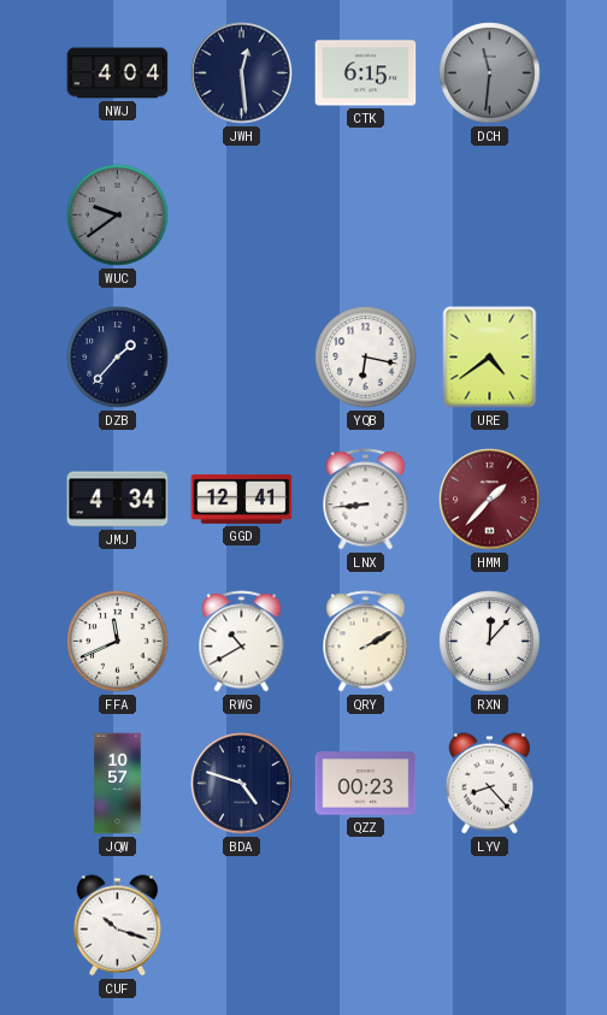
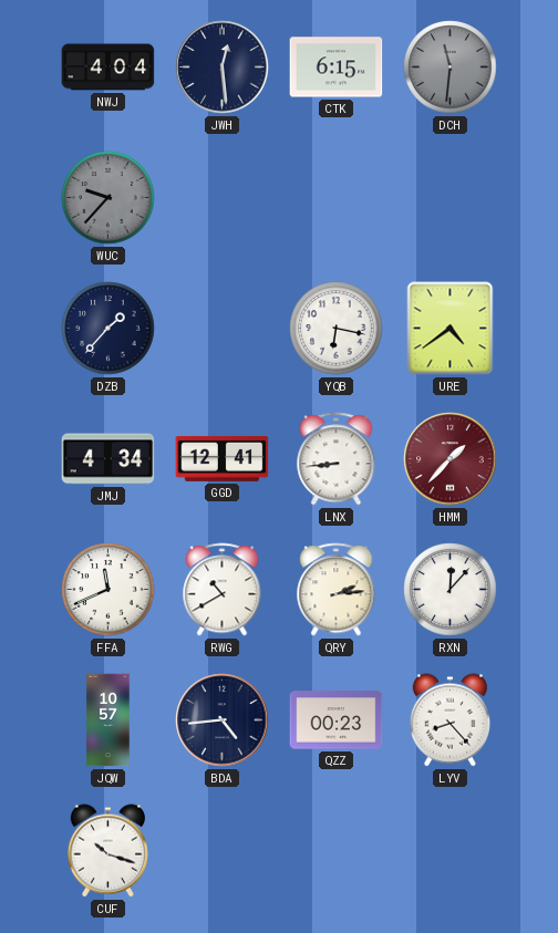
WUC: 9:39 -> 9:37 (108, 198)
QRY: 2:10 -> 2:14 (337, 590)
BDA: 4:48 -> 4:44 (223, 721)
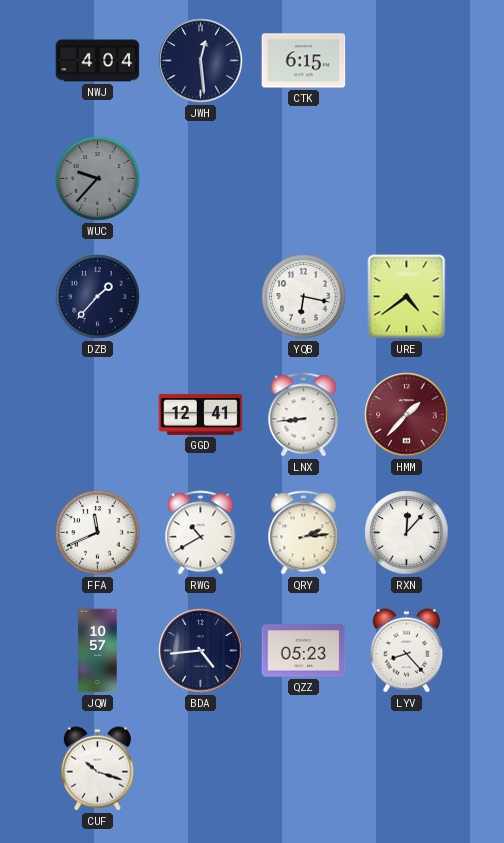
DCH: 11:31 -> none (451, 68)
JMJ: 4:34 -> none (108, 459)
QZZ: 00:23 -> 05:23 (304, 651)
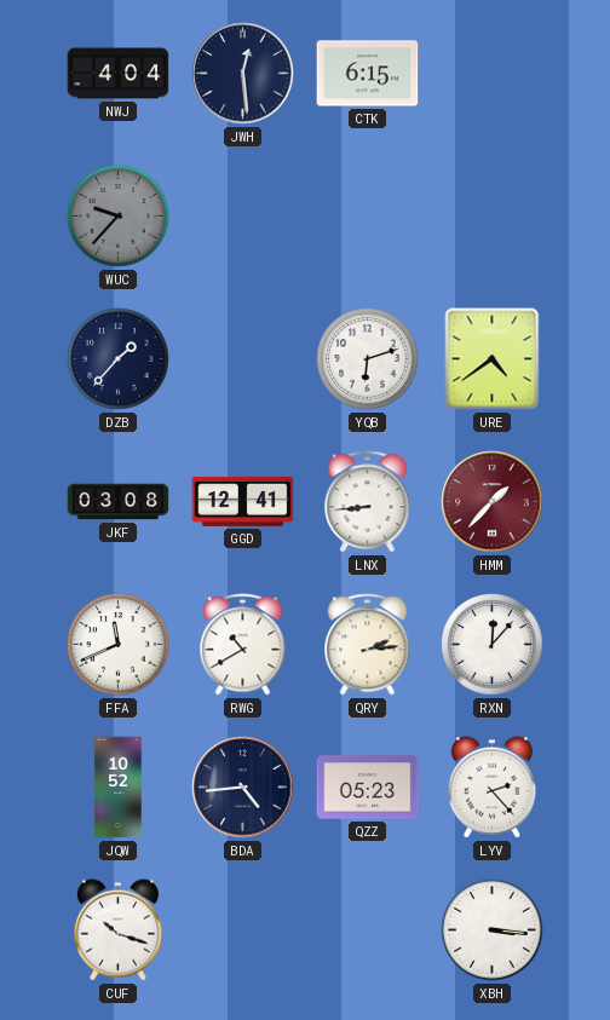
YQB: 6:17 -> 6:12 (368, 359)
JKF: none -> 03:08 (119, 502)
JQW: 10:57 -> 10:52 (119, 788)
LYV: 8:23 -> 2:23 (491, 788)
XBH: none -> 3:16 (493, 930)
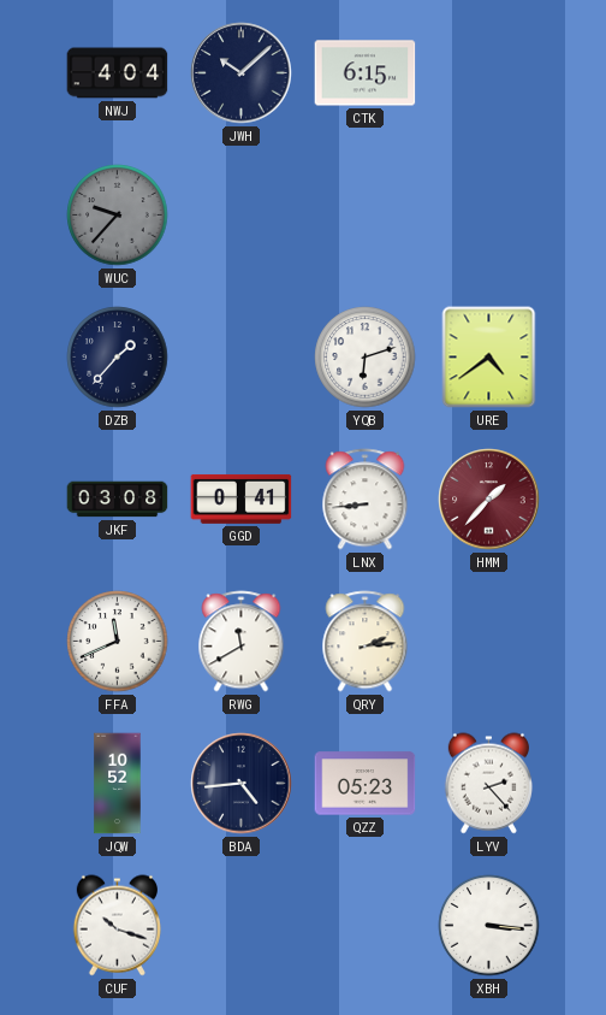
JWH: 12:29 -> 10:08 (242, 73)
GGD: 12:41 -> 0:41 (242, 498)
RWG: 10:40 -> 11:40 (242, 642)
RXN: 12:07 -> none (493, 645)
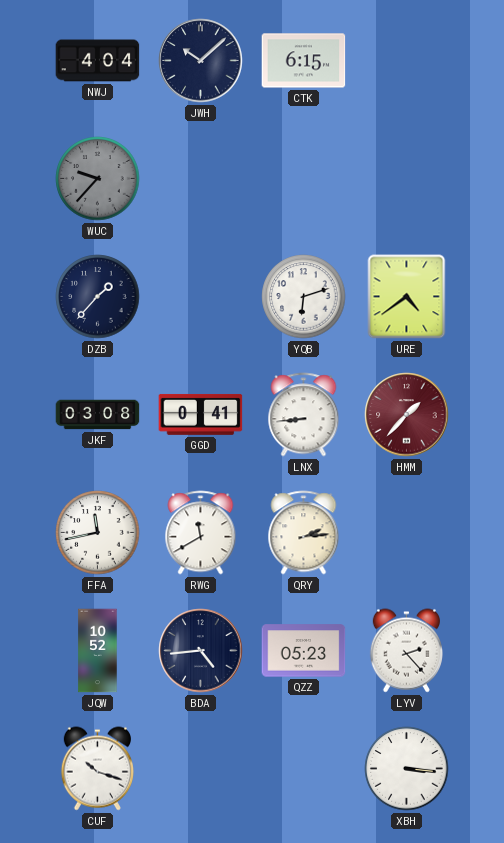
FFA: 11:41 -> 11:43 (98, 533)
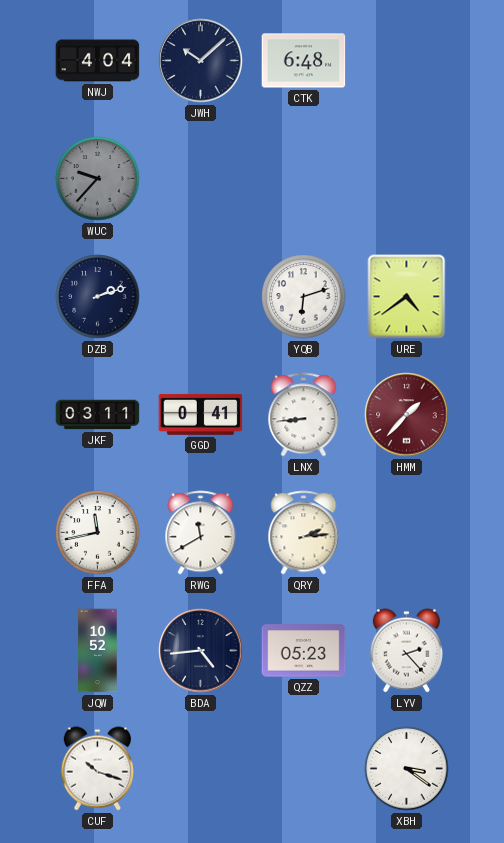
CTK: 6:15 -> 6:48 (304, 61)
DZB: 1:37 -> 2:12 (98, 297)
JKF: 03:08 -> 03:11 (98, 415)
XBH: 3:16 -> 3:21 (407, 769)
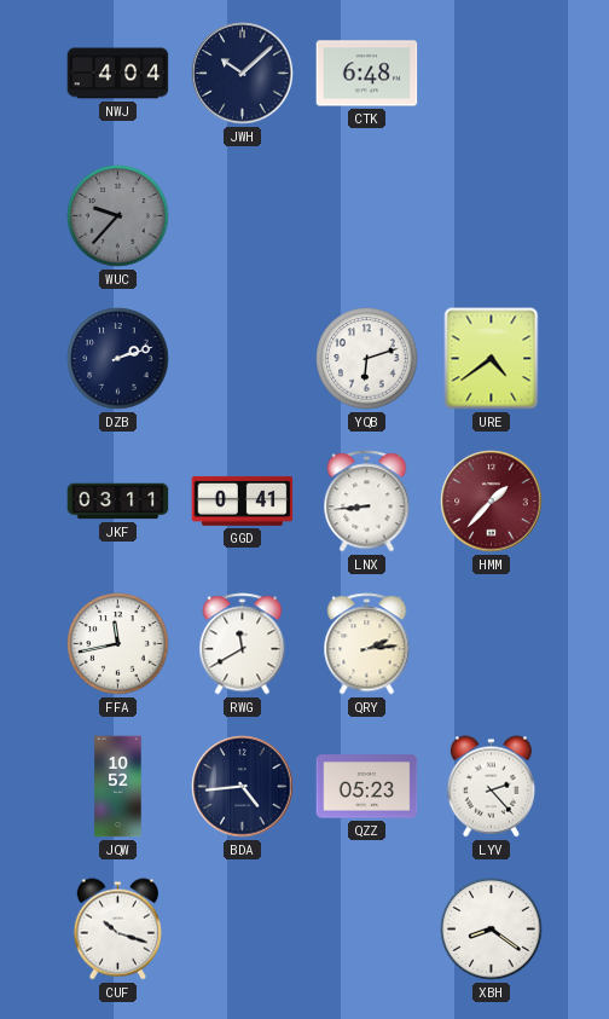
XBH: 3:21 -> 8:21 (492, 930)
